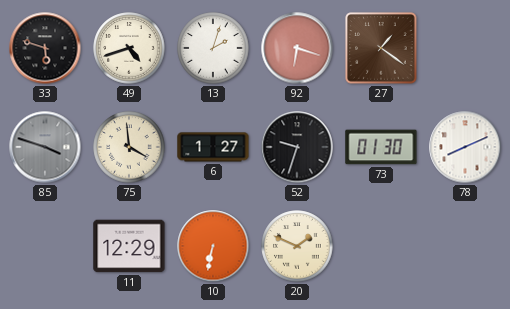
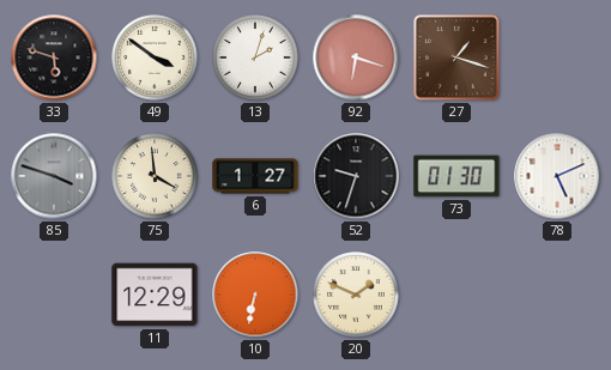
49: 4:42 -> 3:51 (155, 57)
27: 1:21 -> 1:18 (456, 57)
78: 8:11 -> 5:11 (557, 176)
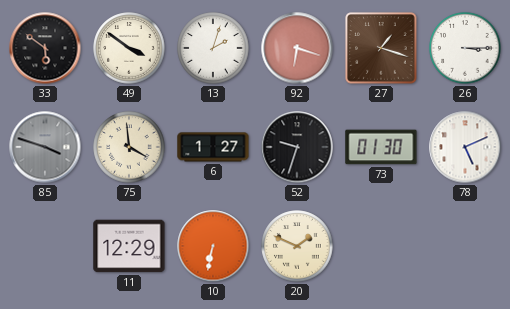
33: 5:48 -> 5:51 (45, 48)
26: none -> 3:15 (465, 48)
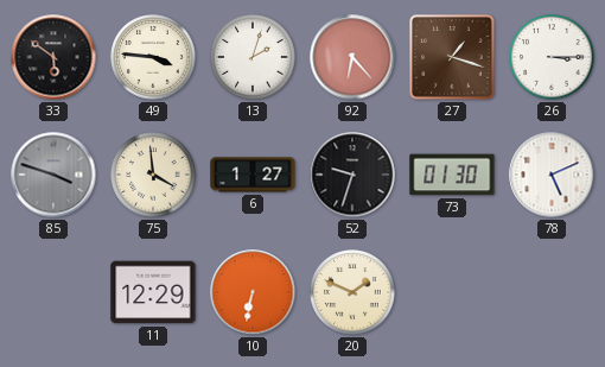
49: 3:51 -> 3:46 (153, 57)
92: 6:18 -> 6:23 (352, 57)
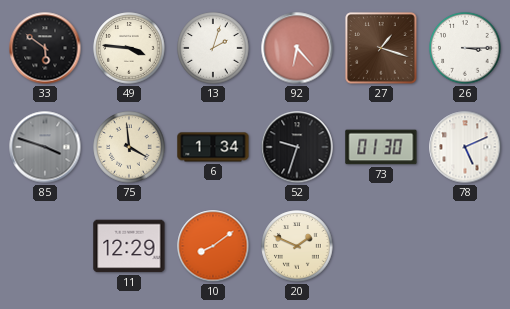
6: 1:27 -> 1:34 (213, 147)
10: 6:32 -> 8:09 (213, 246)
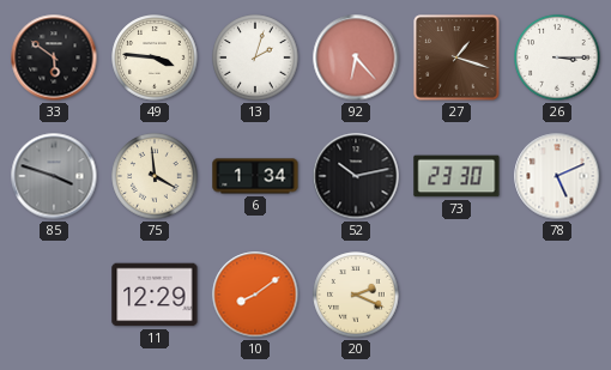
52: 9:33 -> 10:13 (356, 176)
73: 01:30 -> 23:30 (456, 176)
20: 1:49 -> 2:19 (356, 295)
